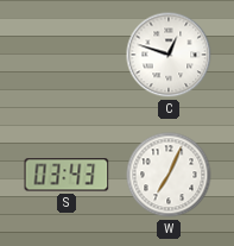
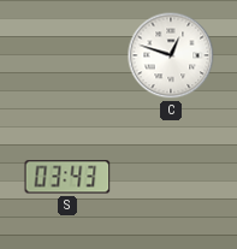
W: 7:04 -> none (169, 175)
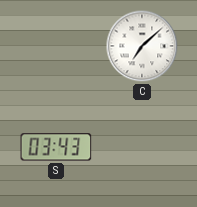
C: 12:48 -> 7:08 (142, 46)
